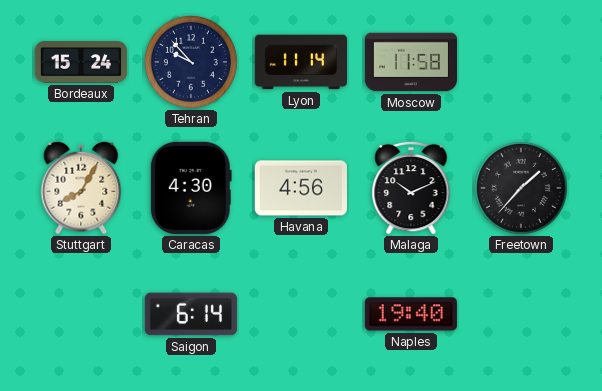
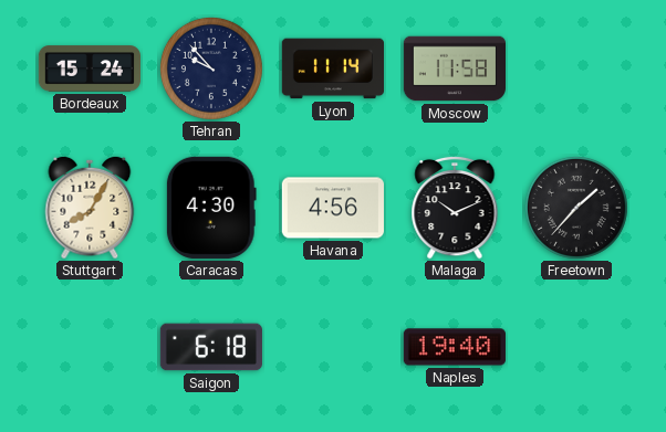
Saigon: 6:14 -> 6:18 (211, 347)
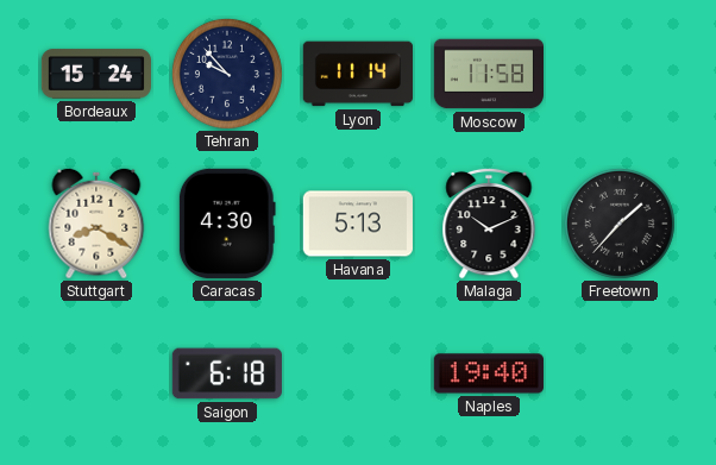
Stuttgart: 8:05 -> 8:20 (96, 224)
Havana: 4:56 -> 5:13 (358, 224)
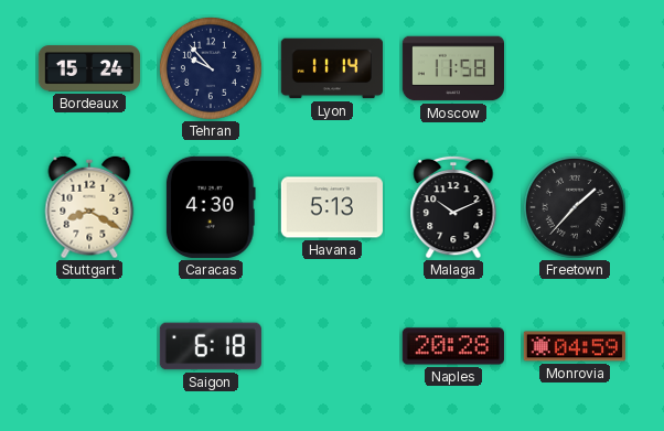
Naples: 19:40 -> 20:28 (453, 346)
Monrovia: none -> 04:59 (575, 346)
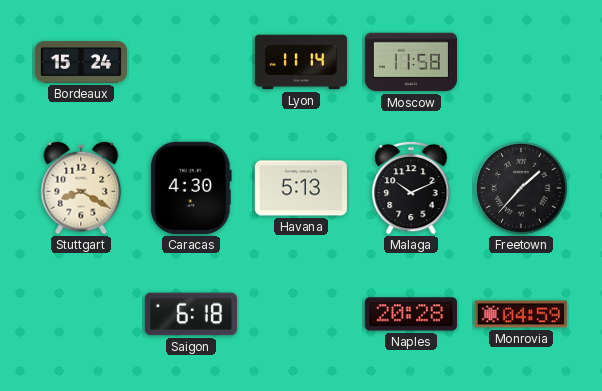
Tehran: 9:53 -> none (211, 68)
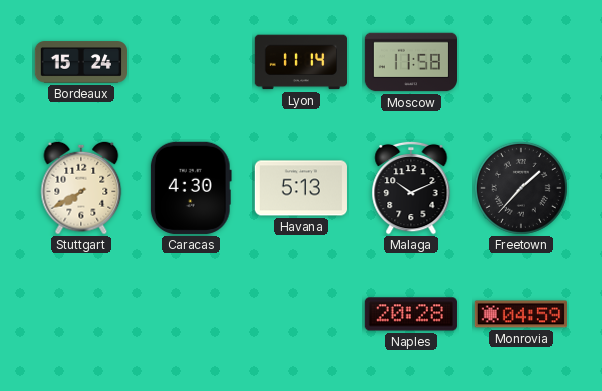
Stuttgart: 8:20 -> 7:40 (81, 188)
Saigon: 6:18 -> none (191, 314)
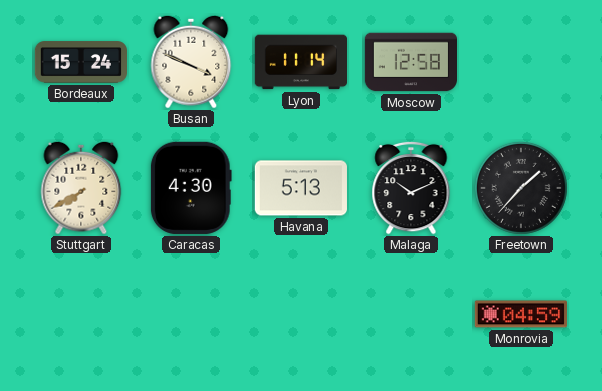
Busan: none -> 3:49 (191, 62)
Moscow: 11:58 -> 12:58 (410, 62)
Naples: 20:28 -> none (411, 314)
